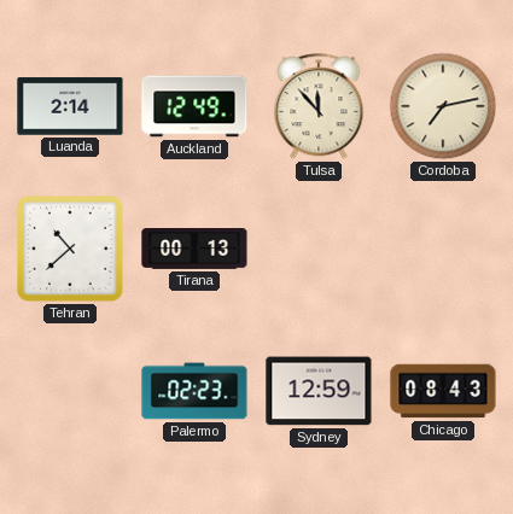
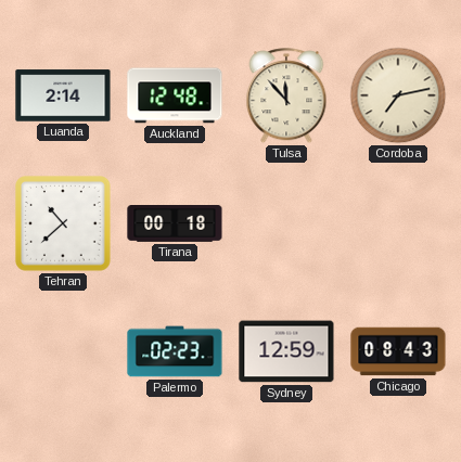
Auckland: 12:49 -> 12:48 (175, 95)
Tirana: 00:13 -> 00:18 (175, 224)
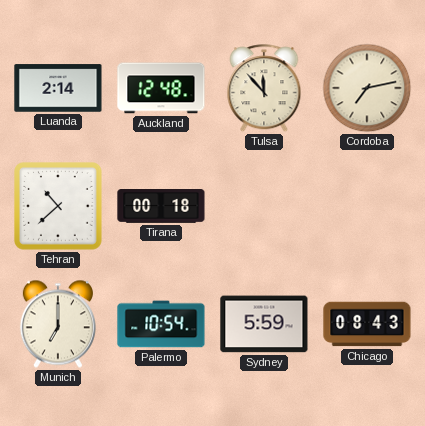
Munich: none -> 7:00 (58, 324)
Palermo: 02:23 -> 10:54 (161, 324)
Sydney: 12:59 -> 5:59 (264, 324)
